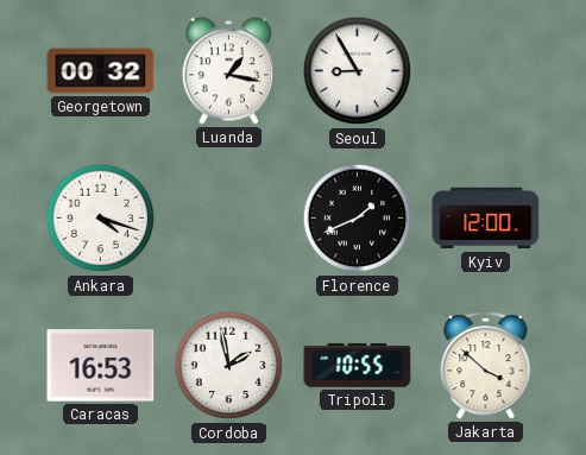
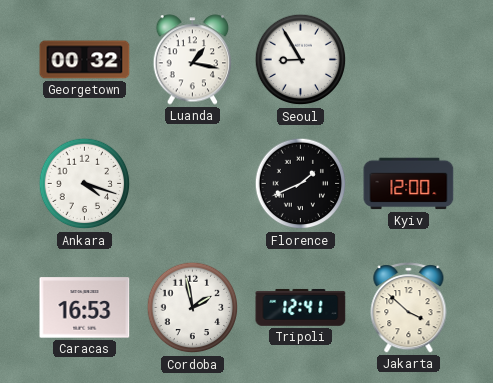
Tripoli: 10:55 -> 12:41 (301, 307)
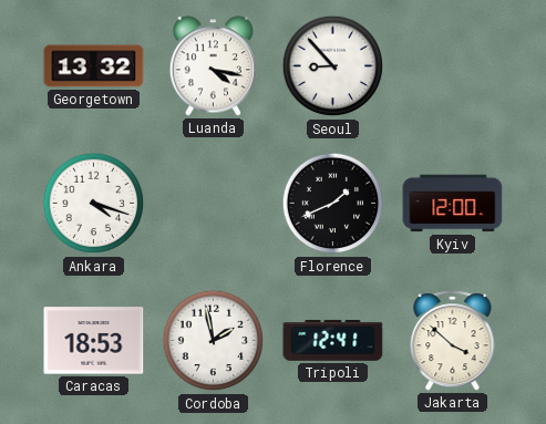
Georgetown: 00:32 -> 13:32 (94, 66)
Luanda: 1:17 -> 4:17 (214, 66)
Seoul: 8:55 -> 8:53 (333, 66)
Caracas: 16:53 -> 18:53 (94, 341)
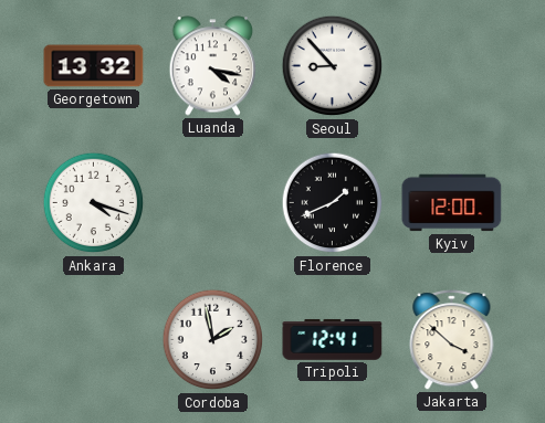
Caracas: 18:53 -> none (94, 341)
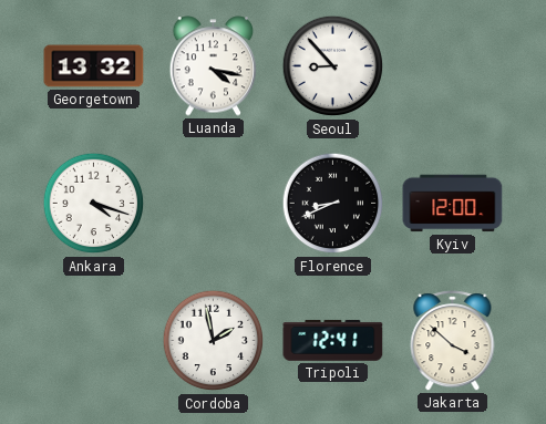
Florence: 1:41 -> 8:41 (333, 204)
